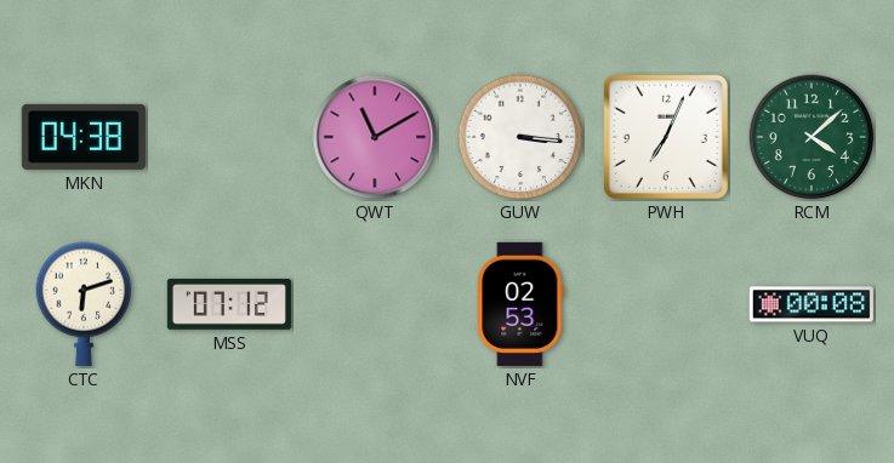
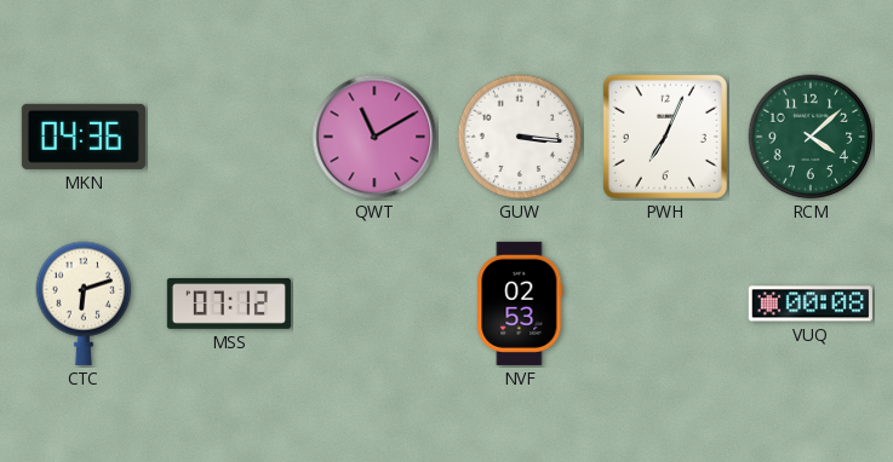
MKN: 04:38 -> 04:36 (84, 137)
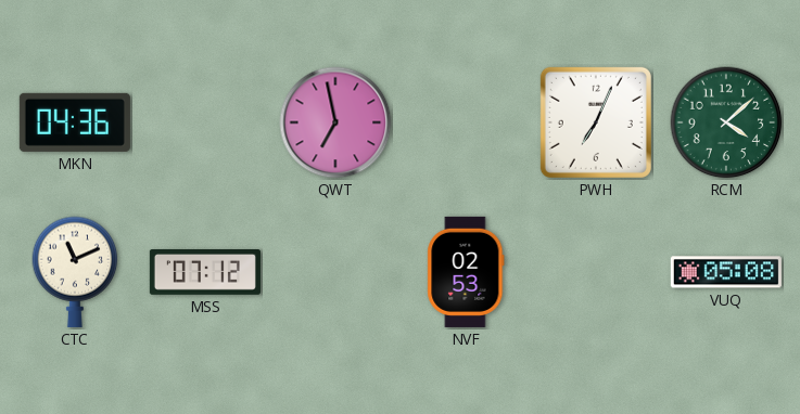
QWT: 11:10 -> 6:58 (335, 122)
GUW: 3:16 -> none (520, 137)
CTC: 6:12 -> 11:11 (75, 272)
VUQ: 00:08 -> 05:08 (726, 272)
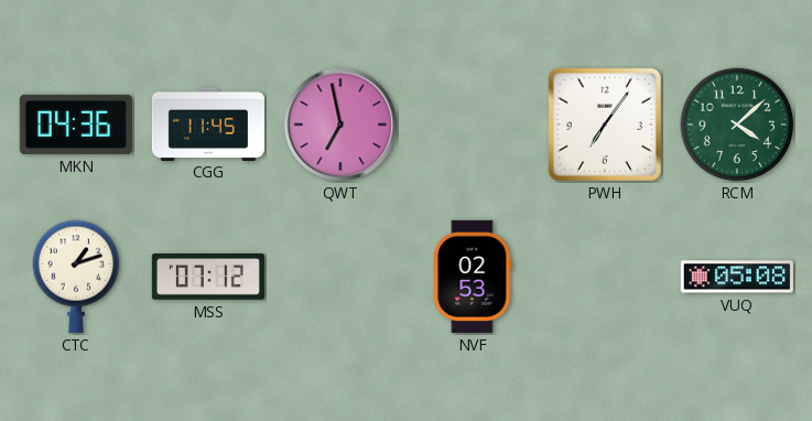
CGG: none -> 11:45 (208, 123)
PWH: 7:04 -> 7:06 (605, 125)
CTC: 11:11 -> 1:12 (76, 277)
